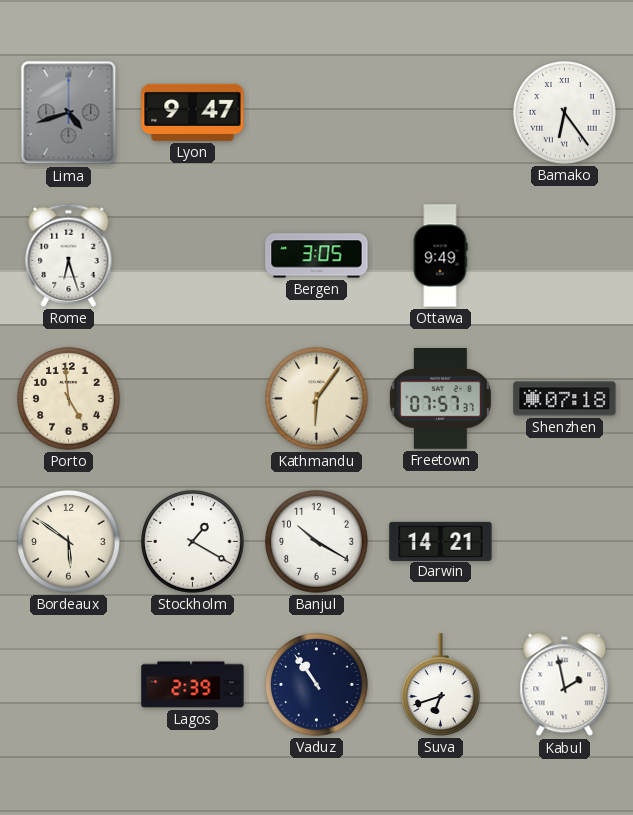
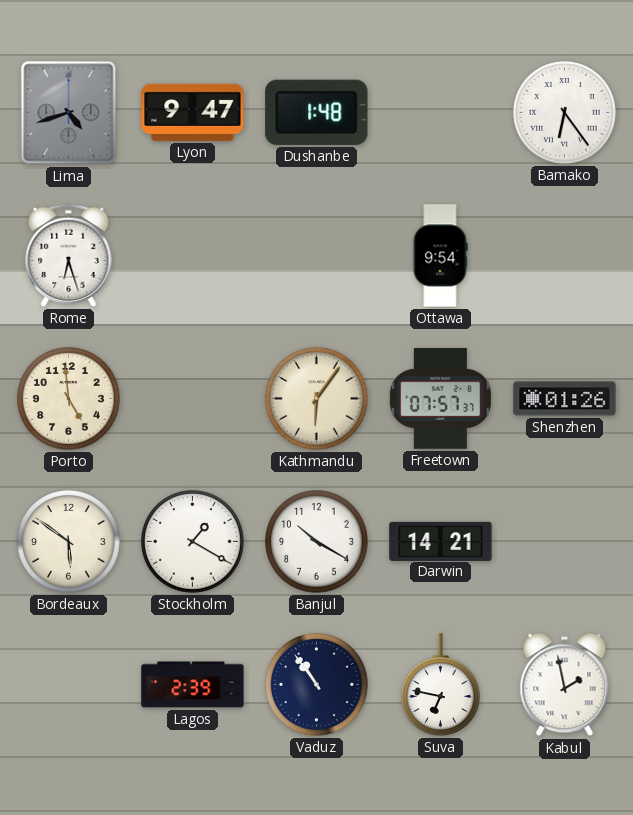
Dushanbe: none -> 1:48 (317, 112)
Bergen: 3:05 -> none (317, 256)
Ottawa: 9:49 -> 9:54 (440, 256)
Shenzhen: 07:18 -> 01:26 (565, 399)
Suva: 6:42 -> 6:47 (441, 685)
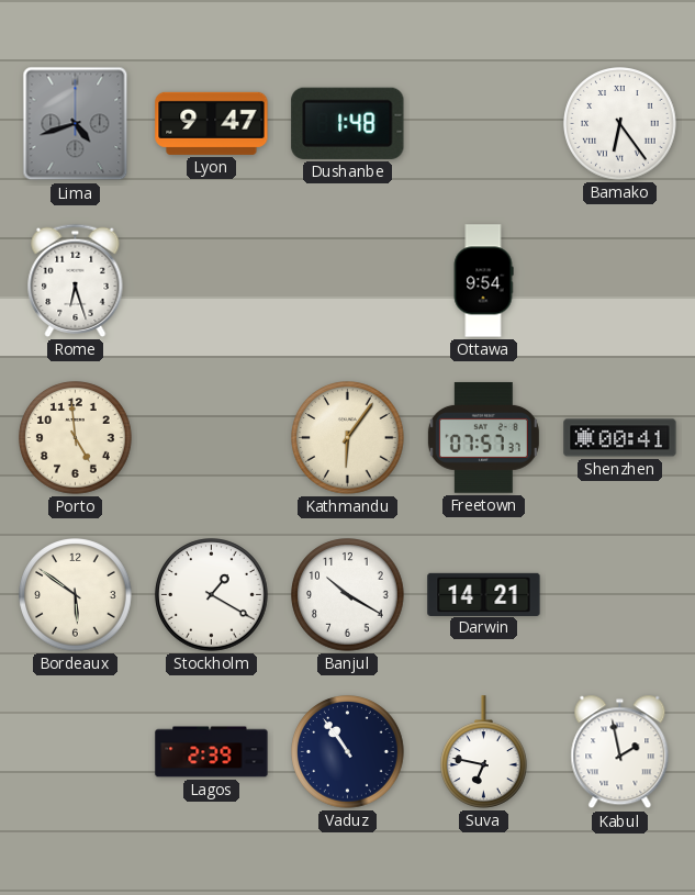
Shenzhen: 01:26 -> 00:41 (620, 438)
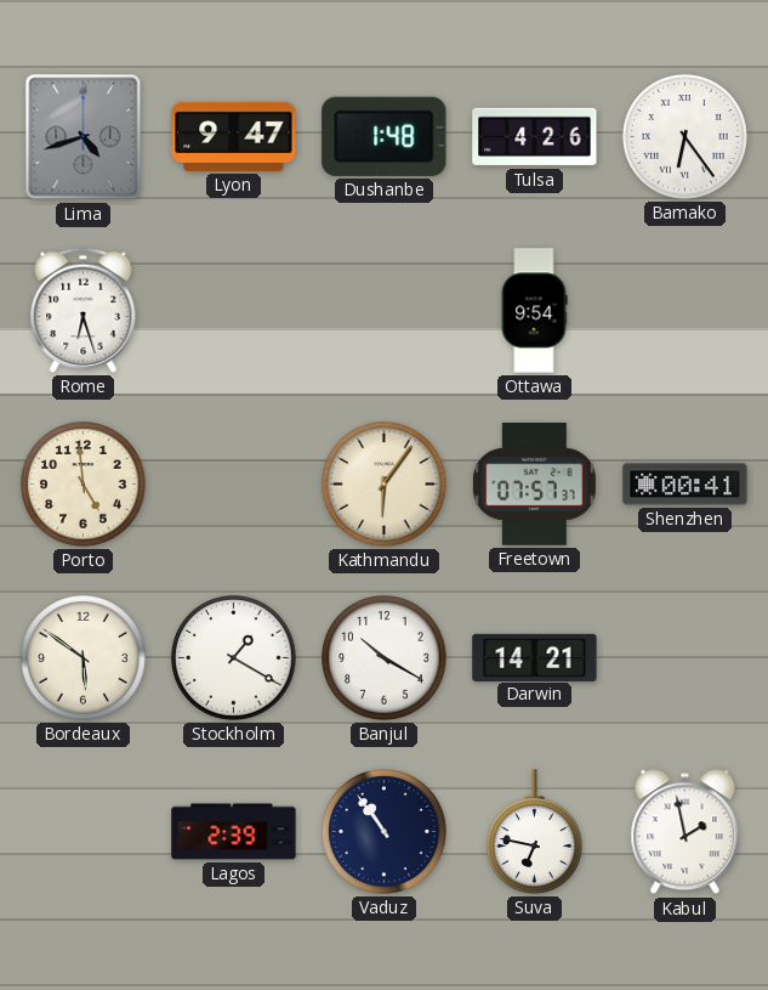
Tulsa: none -> 4:26 (535, 137)
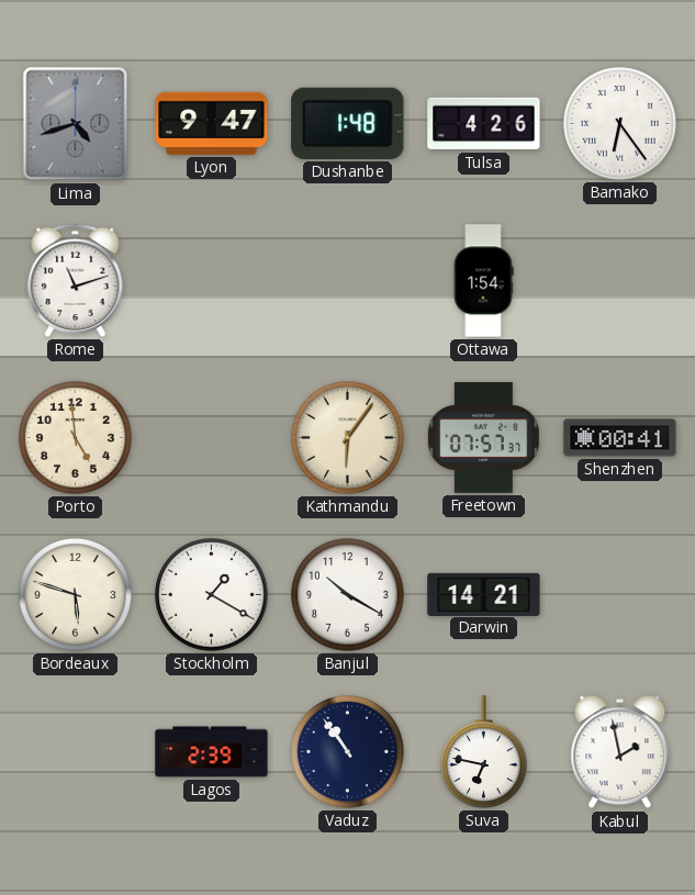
Rome: 6:27 -> 11:12 (76, 280)
Ottawa: 9:54 -> 1:54 (483, 281)
Bordeaux: 5:51 -> 5:48 (76, 595)
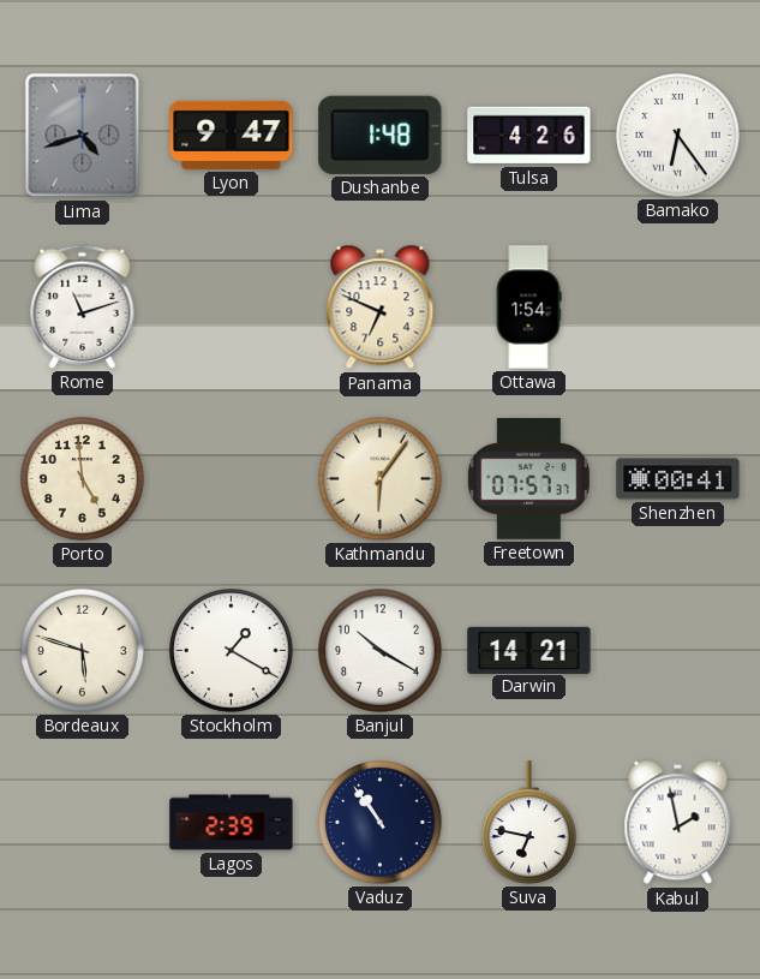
Panama: none -> 6:49 (381, 308)
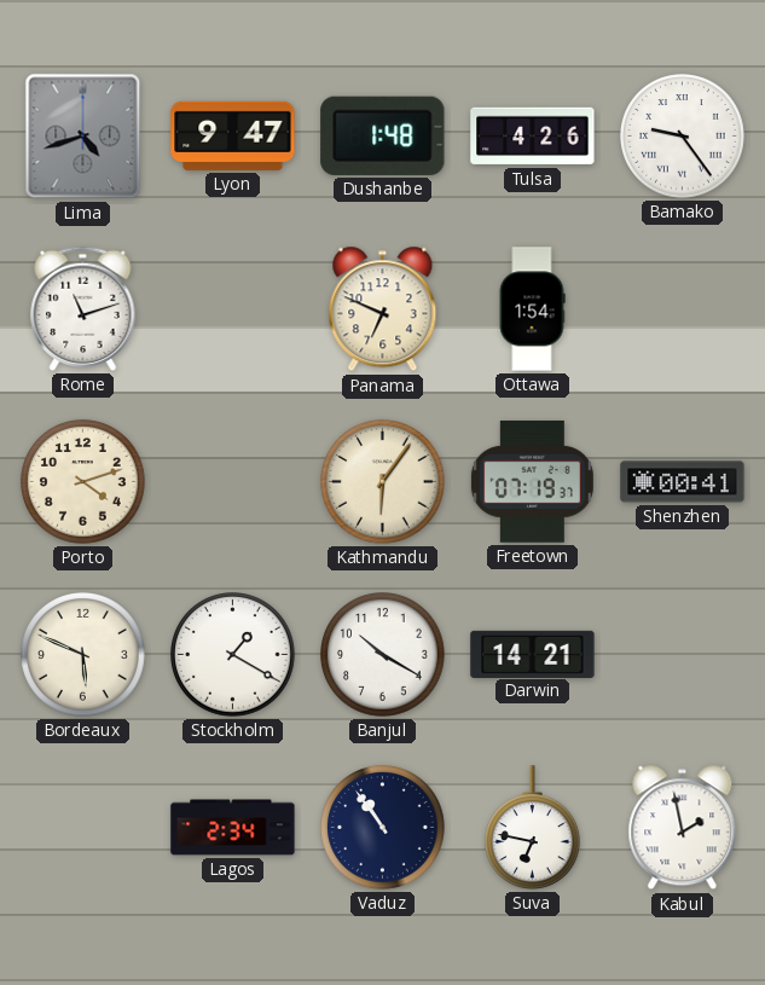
Bamako: 6:24 -> 9:24 (683, 137)
Porto: 4:59 -> 4:12 (83, 482)
Freetown: 07:57 -> 07:19 (532, 481)
Bordeaux: 5:48 -> 5:49 (83, 655)
Lagos: 2:39 -> 2:34 (233, 828)
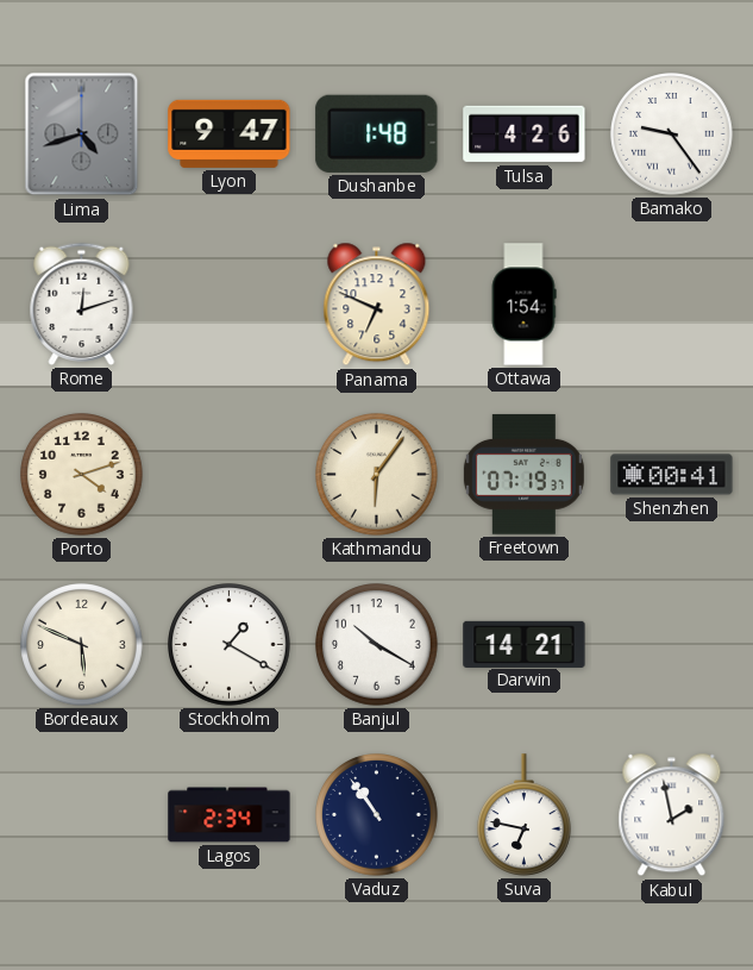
Rome: 11:12 -> 12:12 (82, 303)
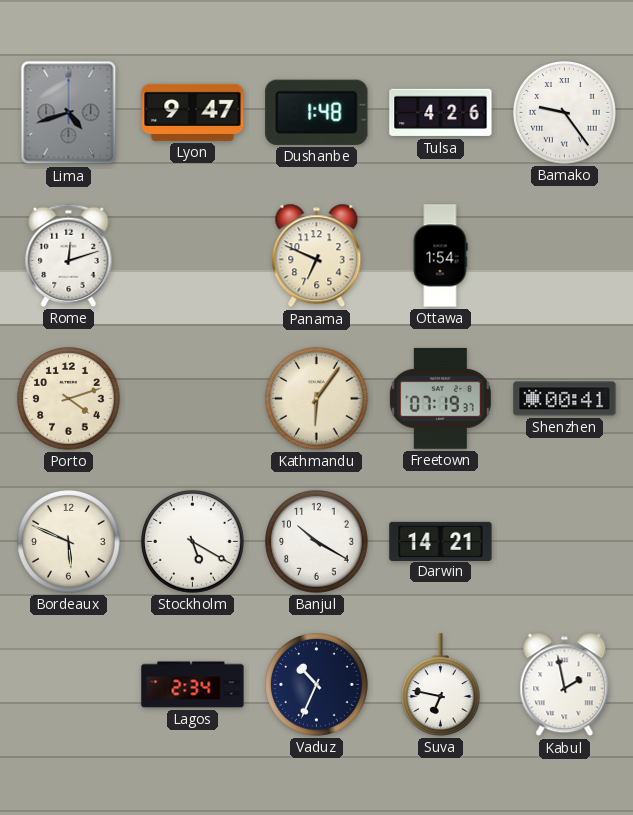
Stockholm: 1:20 -> 5:20 (193, 542)
Vaduz: 10:54 -> 10:34 (317, 685)
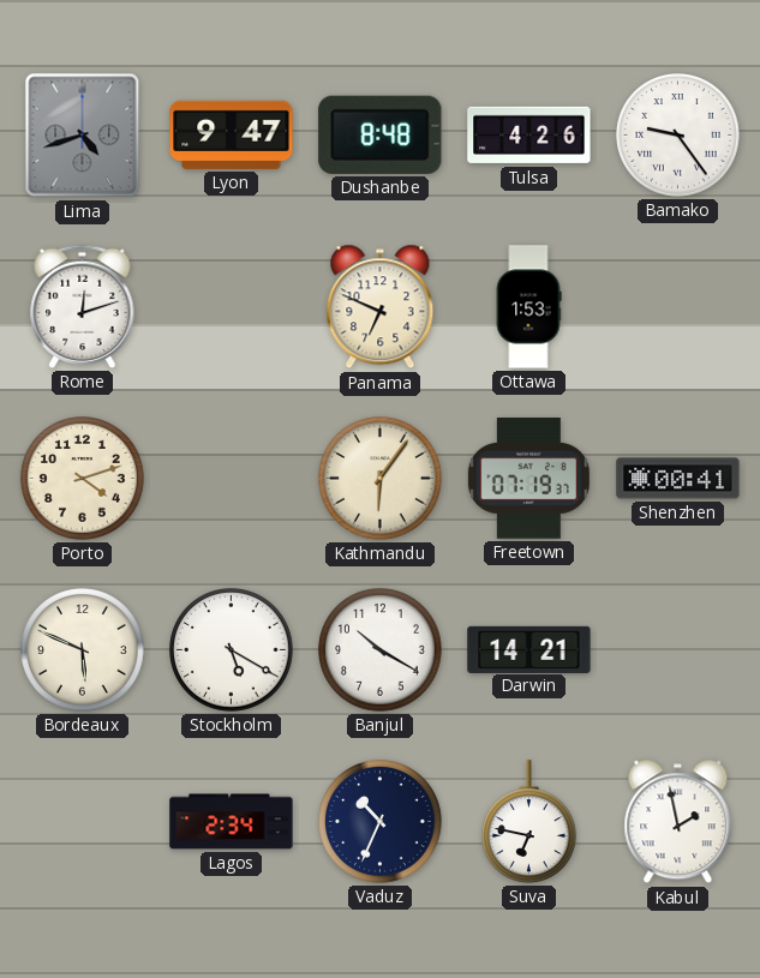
Dushanbe: 1:48 -> 8:48 (381, 134)
Ottawa: 1:54 -> 1:53 (528, 307)
